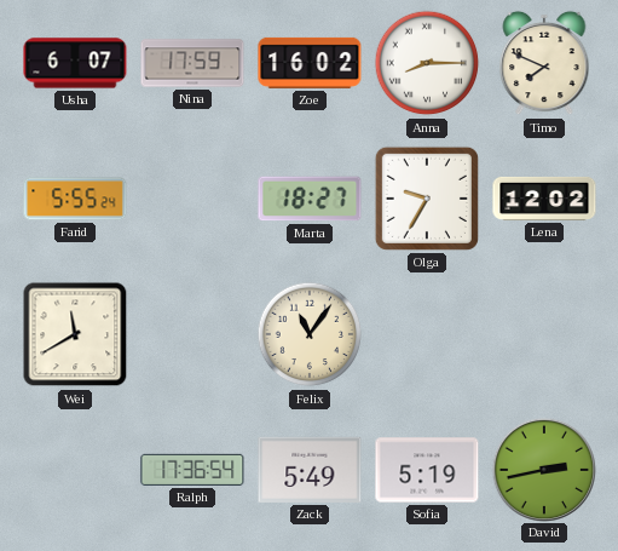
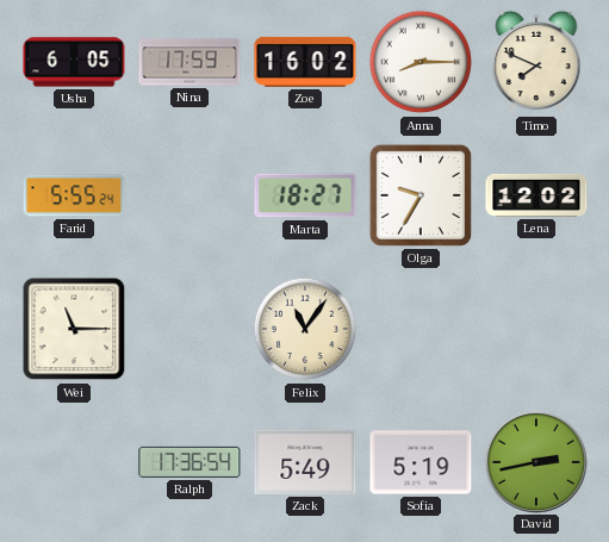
Usha: 6:07 -> 6:05 (74, 62)
Wei: 11:40 -> 11:15 (74, 329)
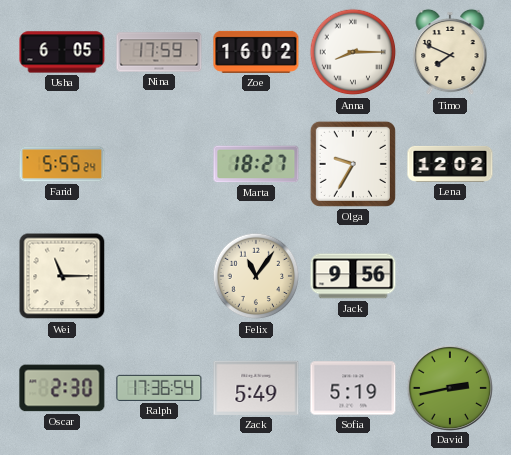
Jack: none -> 9:56 (353, 276)
Oscar: none -> 2:30 (62, 388)
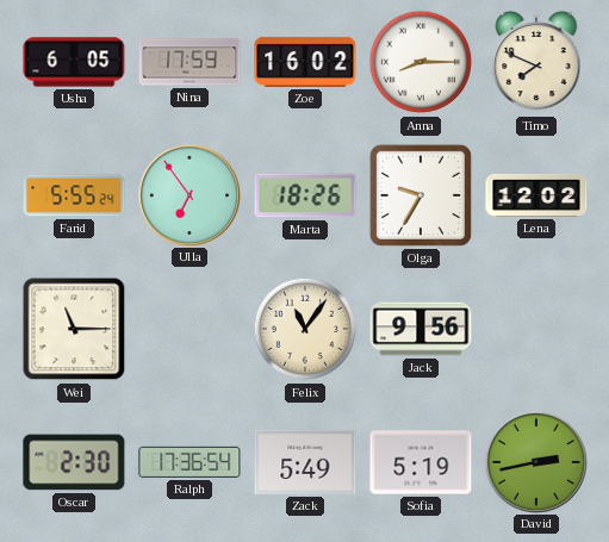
Ulla: none -> 6:54 (188, 194)
Marta: 18:27 -> 18:26 (305, 195)
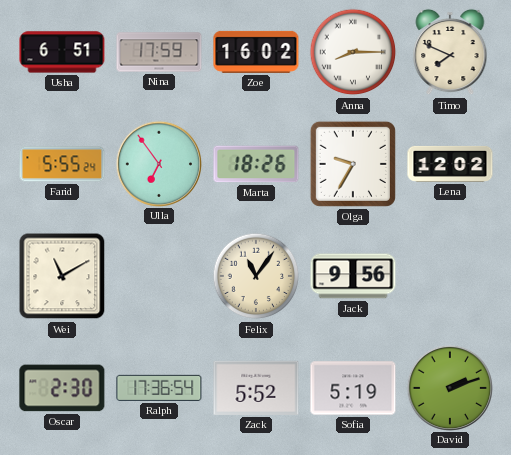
Usha: 6:05 -> 6:51 (62, 52)
Wei: 11:15 -> 11:10 (62, 276)
Zack: 5:49 -> 5:52 (256, 388)
David: 2:43 -> 2:12 (449, 387)
